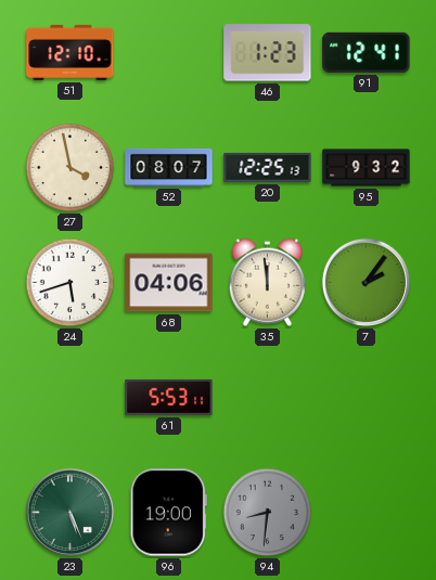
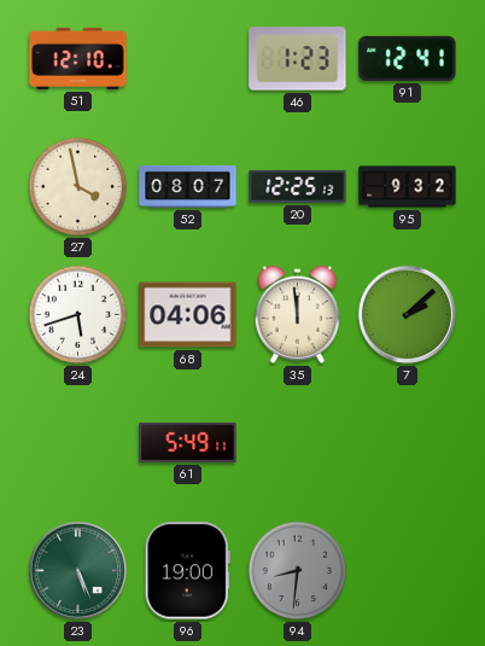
7: 2:06 -> 2:08 (408, 315)
61: 5:53 -> 5:49 (188, 442)
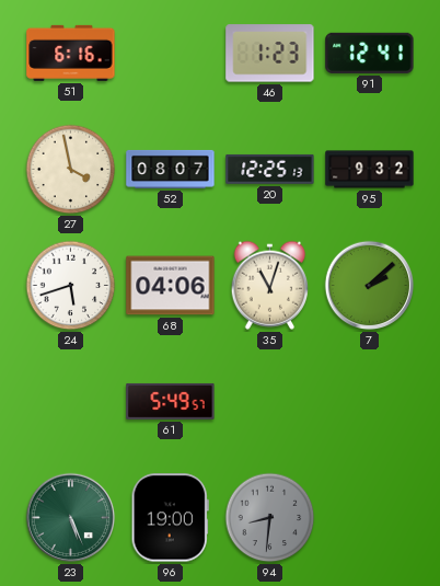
51: 12:10 -> 6:16 (71, 53)
35: 11:59 -> 11:03 (269, 285)
61: 5:49:11 -> 5:49:57 (171, 401)
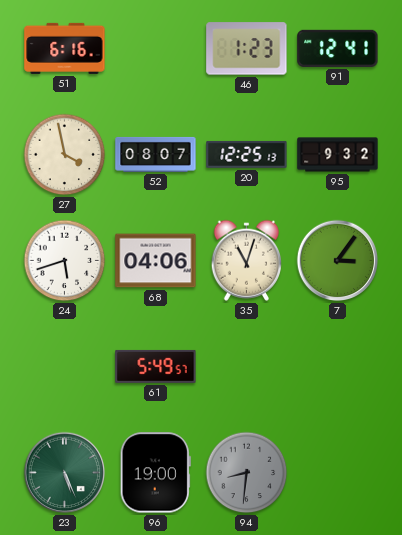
7: 2:08 -> 3:06 (338, 261)
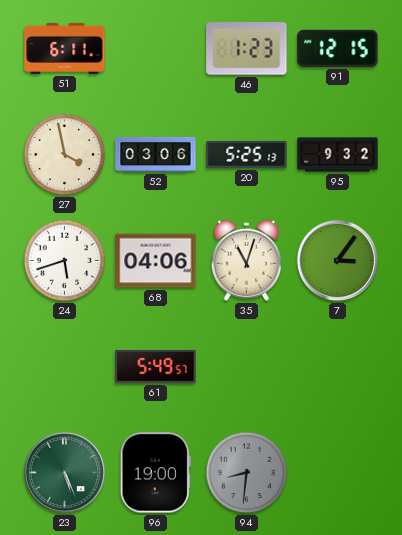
51: 6:16 -> 6:11 (65, 48)
91: 12:41 -> 12:15 (338, 48)
52: 08:07 -> 03:06 (156, 154)
20: 12:25 -> 5:25 (247, 154)
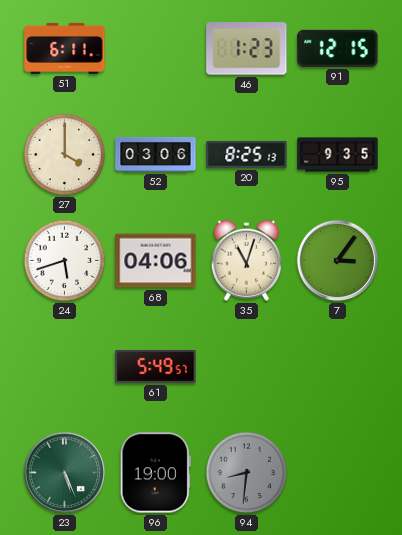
27: 3:58 -> 4:00 (65, 155)
20: 5:25 -> 8:25 (247, 154)
95: 9:32 -> 9:35 (338, 155)
